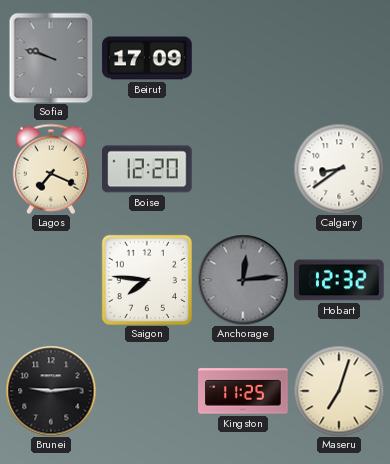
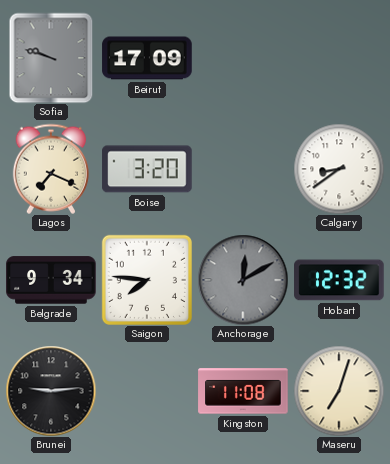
Boise: 12:20 -> 3:20 (147, 169)
Belgrade: none -> 9:34 (51, 280)
Anchorage: 12:14 -> 12:10 (243, 280)
Kingston: 11:25 -> 11:08 (243, 391)
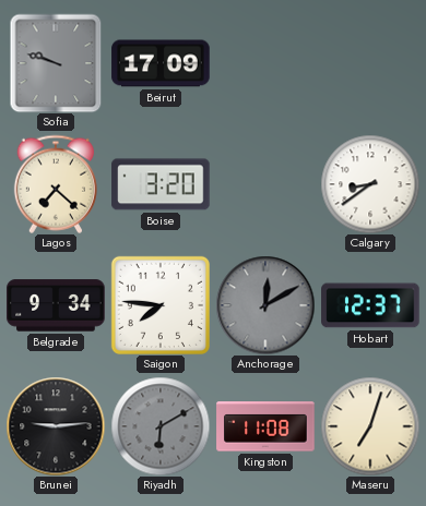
Lagos: 7:19 -> 7:22 (56, 184)
Hobart: 12:32 -> 12:37 (370, 305)
Riyadh: none -> 6:10 (161, 426)
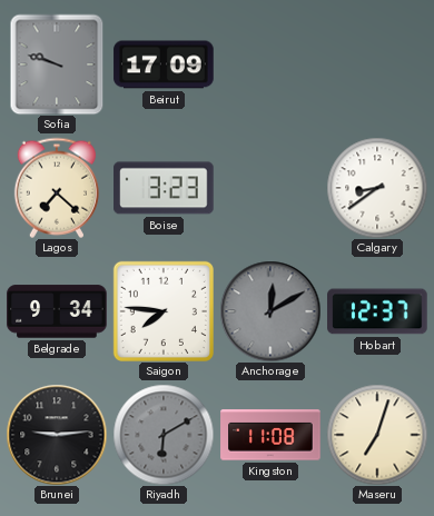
Boise: 3:20 -> 3:23 (164, 188)
